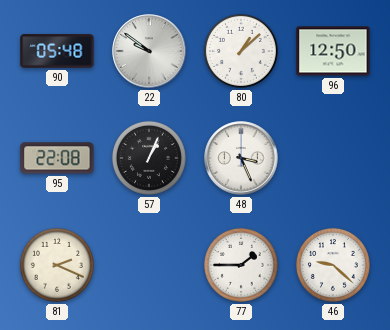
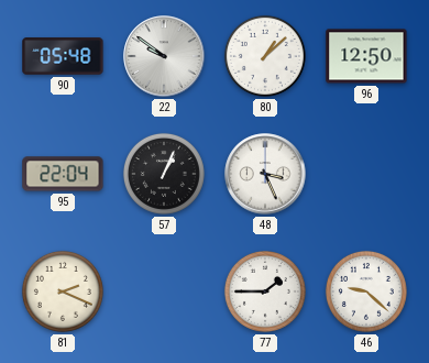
95: 22:08 -> 22:04 (63, 174)
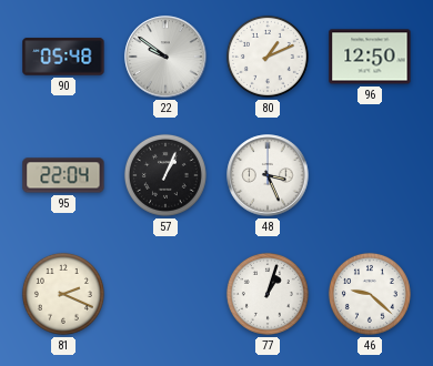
80: 1:08 -> 1:11 (268, 57)
77: 1:45 -> 1:03 (268, 294)
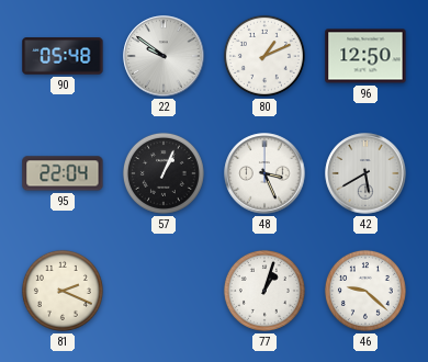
42: none -> 5:40 (365, 173)
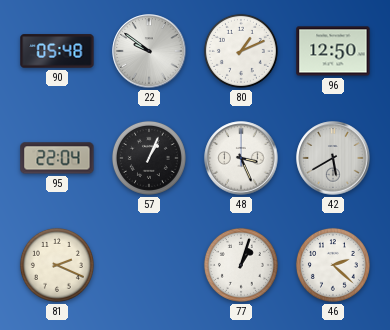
46: 9:22 -> 2:22 (333, 265)
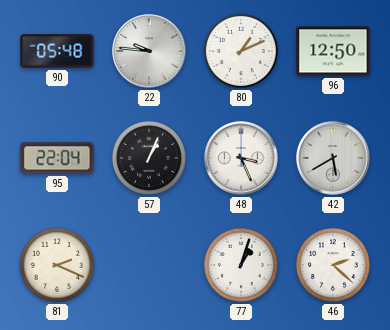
22: 9:51 -> 9:46 (149, 51)
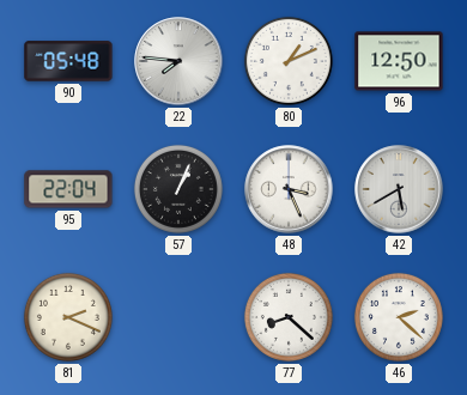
22: 9:46 -> 7:46 (178, 61)
77: 1:03 -> 8:22 (289, 317)
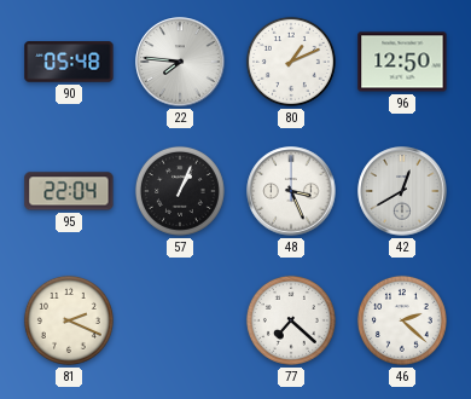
42: 5:40 -> 12:40 (402, 191)
77: 8:22 -> 7:22 (291, 320)
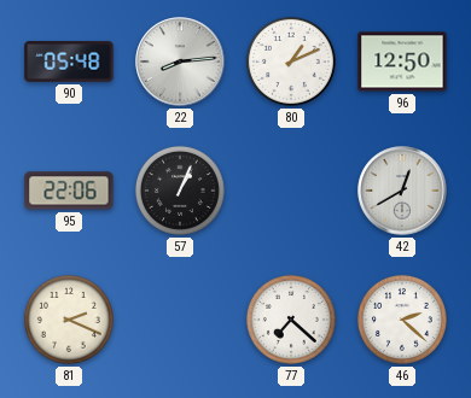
22: 7:46 -> 8:14 (180, 62)
95: 22:04 -> 22:06 (69, 191)
48: 3:26 -> none (291, 191)
